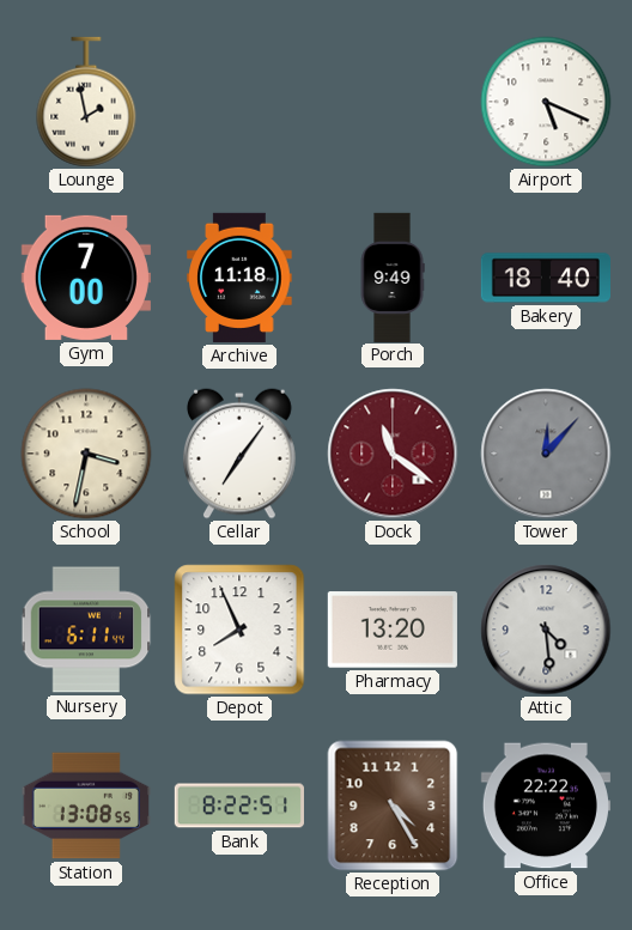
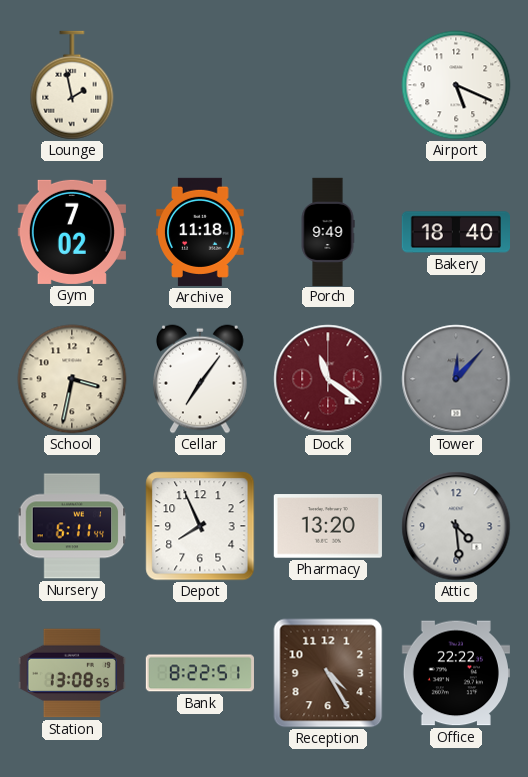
Gym: 7:00 -> 7:02 (72, 232)
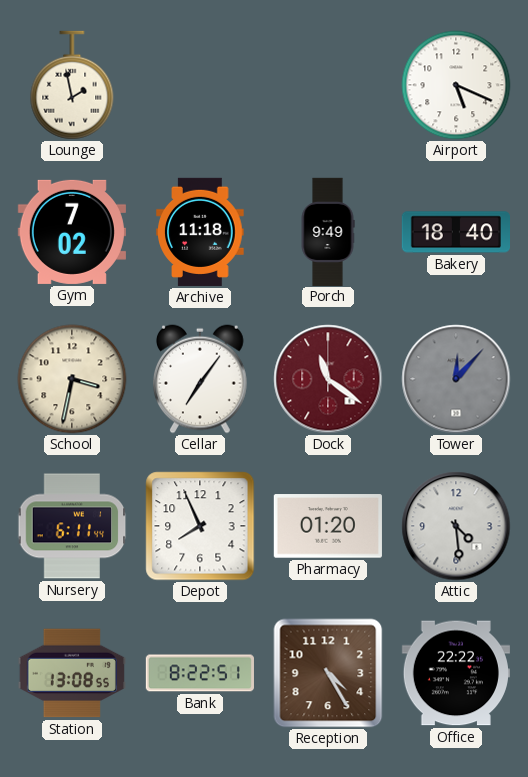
Pharmacy: 13:20 -> 01:20 (328, 526)
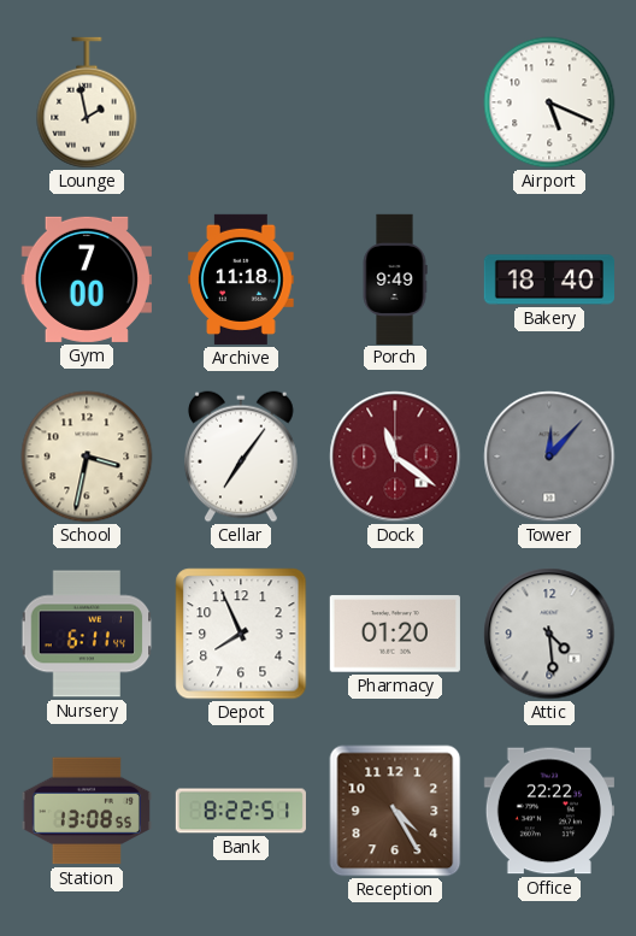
Gym: 7:02 -> 7:00 (87, 279)
